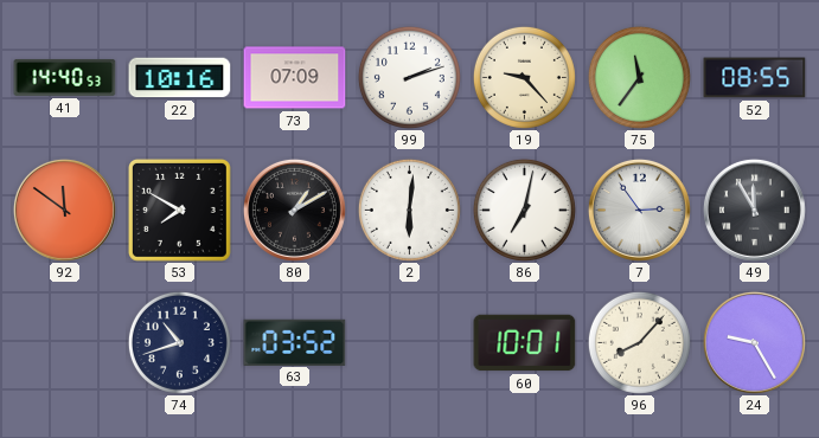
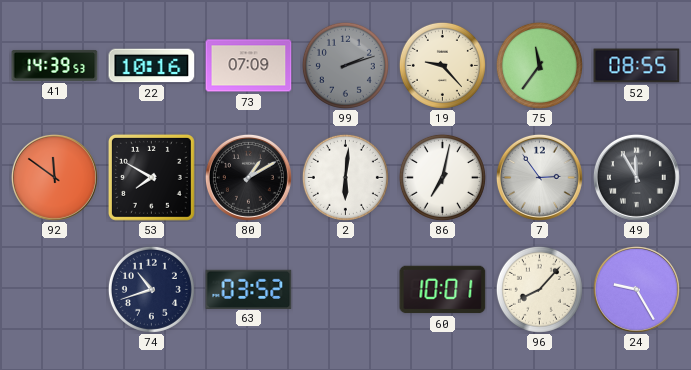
41: 14:40 -> 14:39 (55, 65)
99 dial: white -> grey (345, 65)
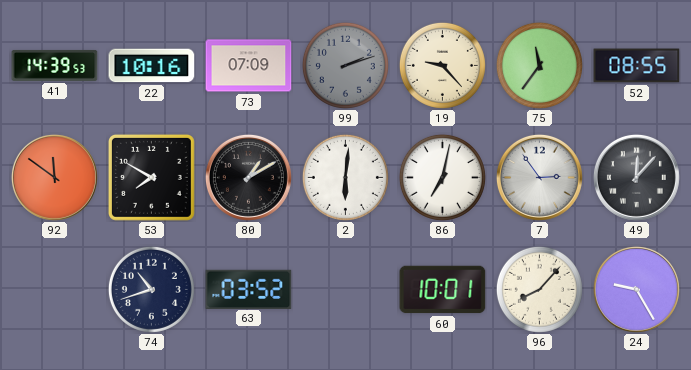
49: 11:55 -> 12:07 (636, 177)
